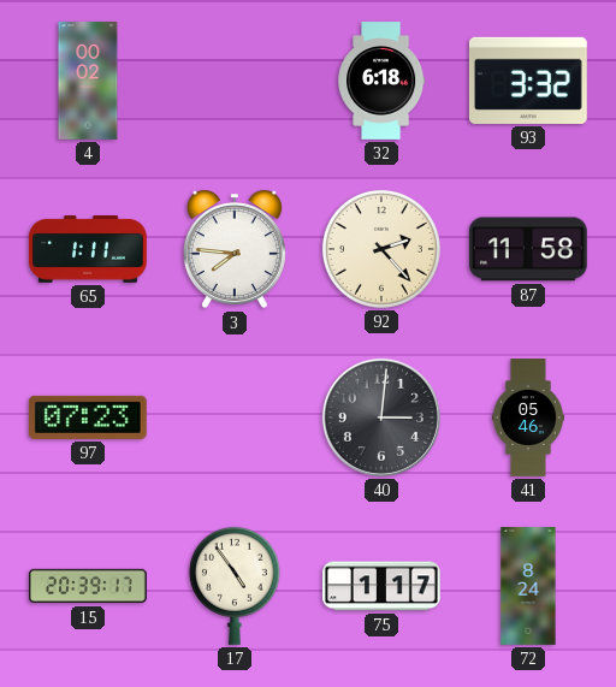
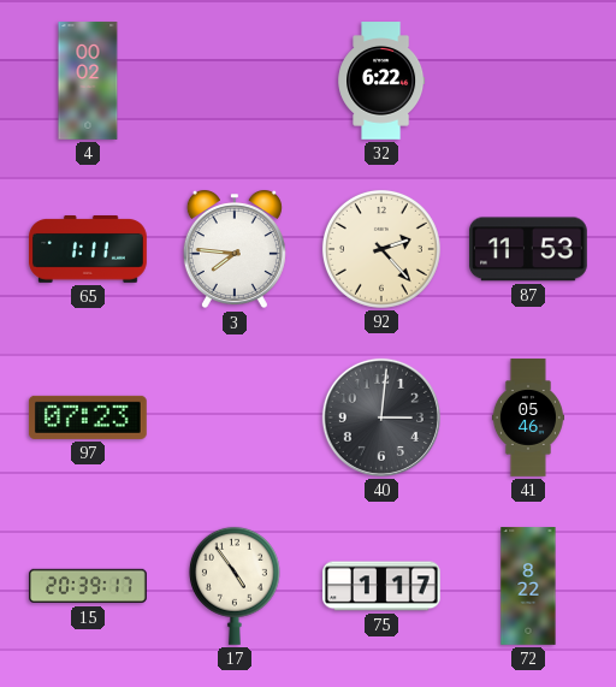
32: 6:18 -> 6:22 (381, 81)
93: 3:32 -> none (528, 81)
87: 11:58 -> 11:53 (528, 249)
72: 8:24 -> 8:22 (528, 586)
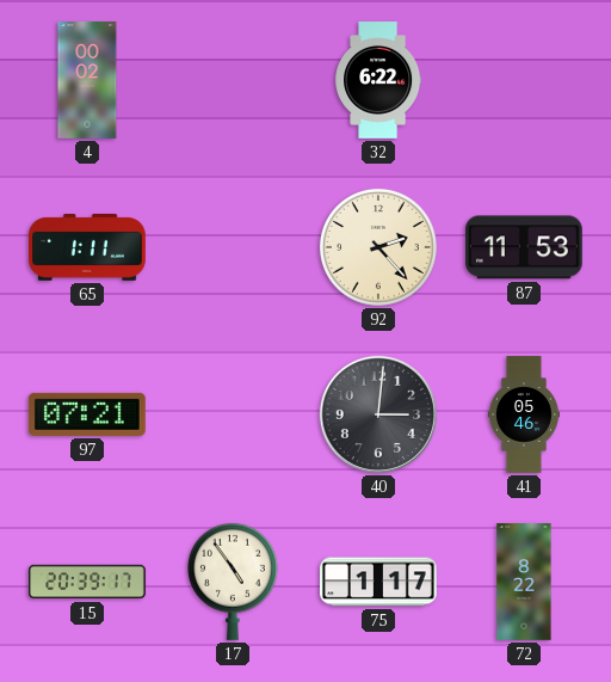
3: 7:46 -> none (235, 249)
97: 07:23 -> 07:21 (87, 414)
